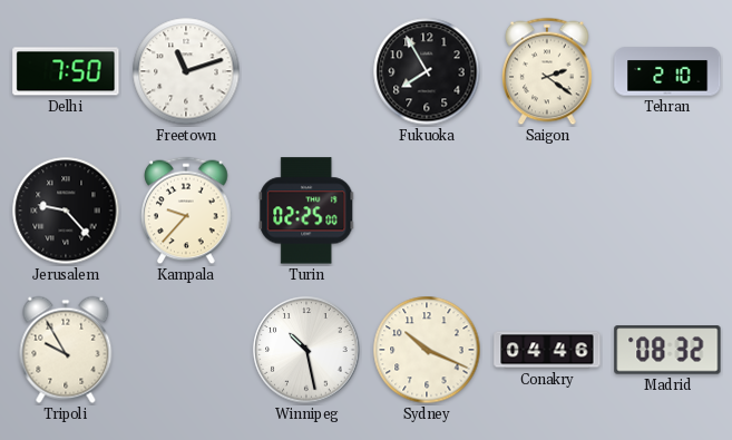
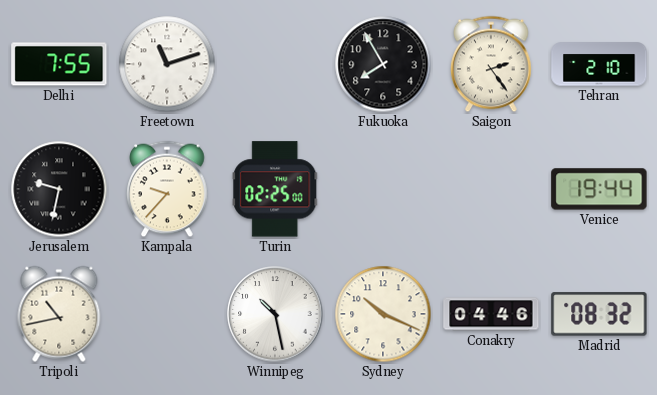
Delhi: 7:50 -> 7:55 (59, 64)
Saigon: 2:21 -> 2:24 (491, 64)
Jerusalem: 9:23 -> 9:32 (59, 189)
Venice: none -> 19:44 (599, 189)
Tripoli: 9:55 -> 10:43 (59, 314)
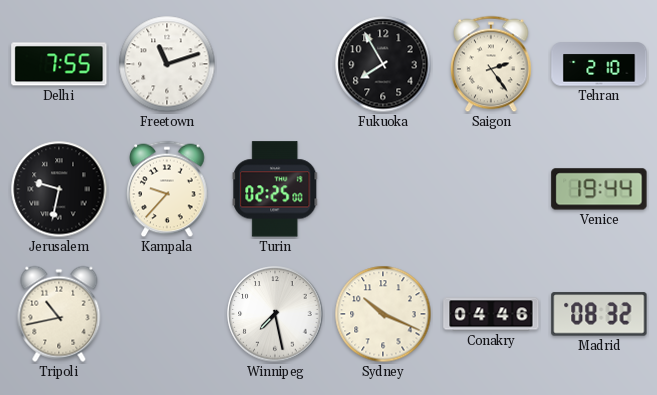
Winnipeg: 10:28 -> 7:28 (275, 314)
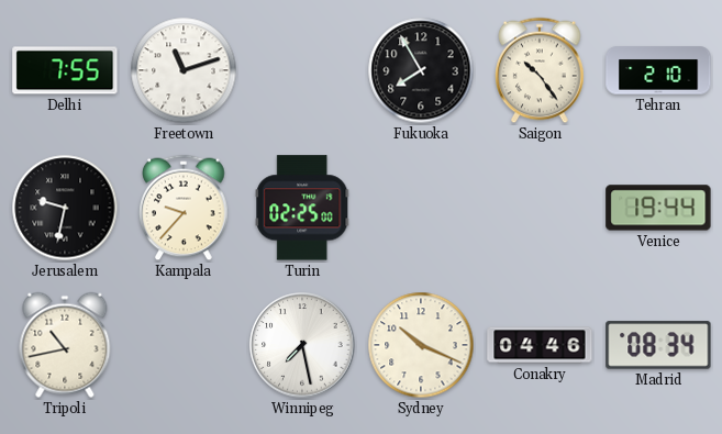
Saigon: 2:24 -> 10:24 (540, 70)
Madrid: 08:32 -> 08:34 (658, 345)
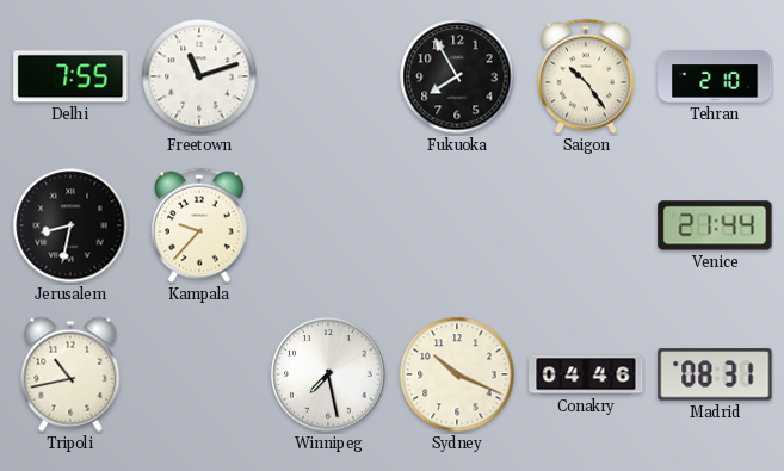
Jerusalem: 9:32 -> 8:32 (70, 225)
Turin: 02:25 -> none (302, 208)
Venice: 19:44 -> 21:44 (715, 225)
Madrid: 08:34 -> 08:31 (715, 374)
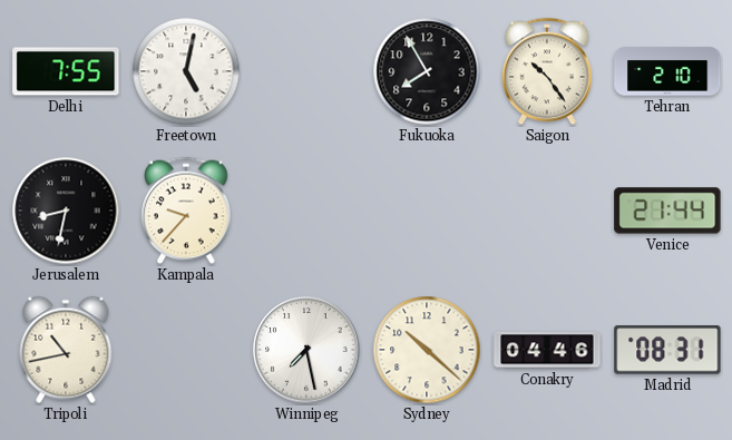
Freetown: 11:12 -> 5:02 (186, 71)
Sydney: 10:19 -> 10:22 (427, 350)
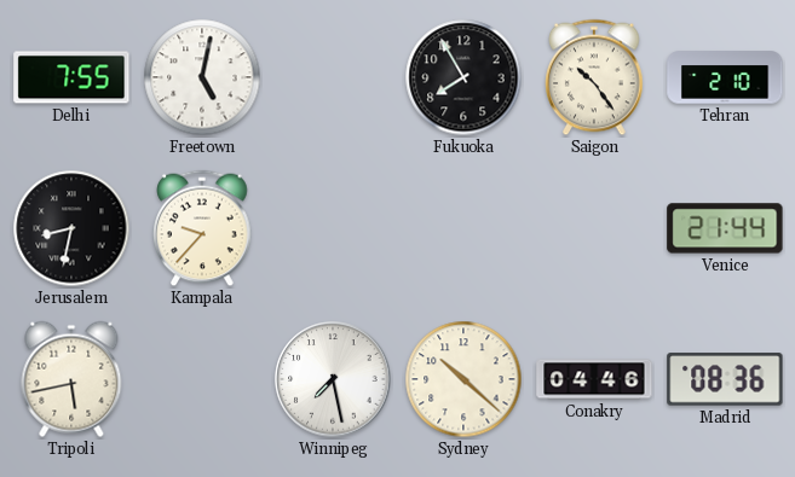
Tripoli: 10:43 -> 5:43 (71, 379)
Madrid: 08:31 -> 08:36 (725, 379)
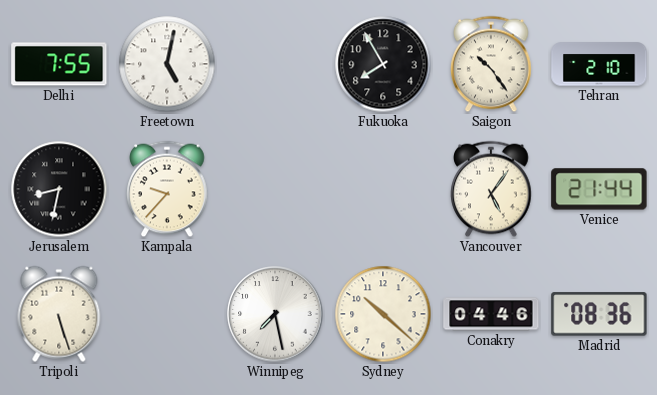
Vancouver: none -> 5:06 (491, 189)
Tripoli: 5:43 -> 5:27 (59, 314)
